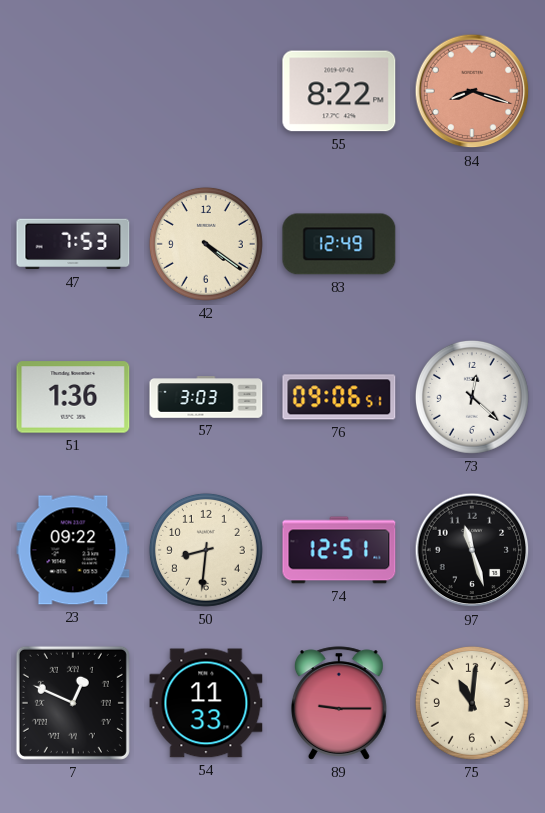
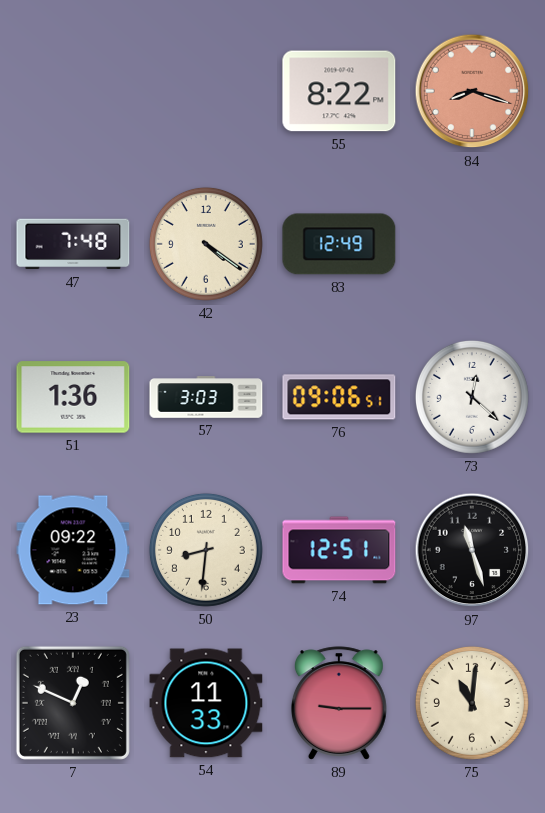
47: 7:53 -> 7:48 (73, 244)
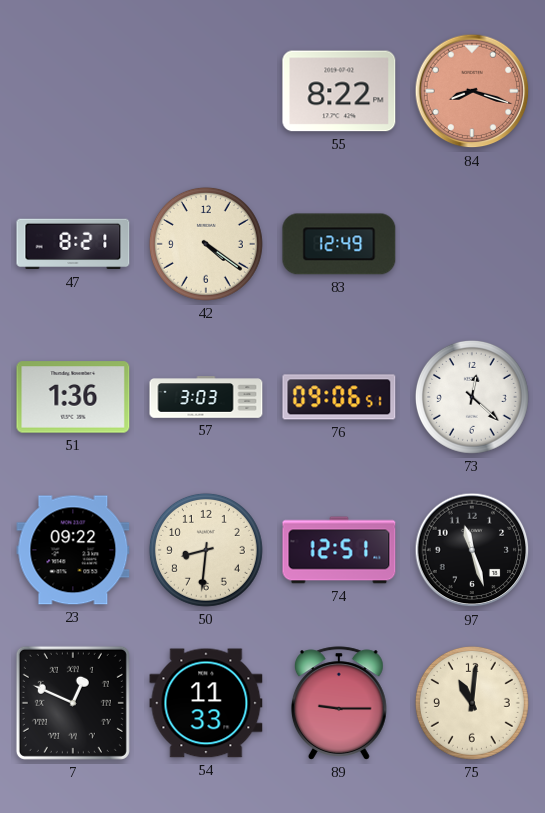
47: 7:48 -> 8:21 (73, 244)
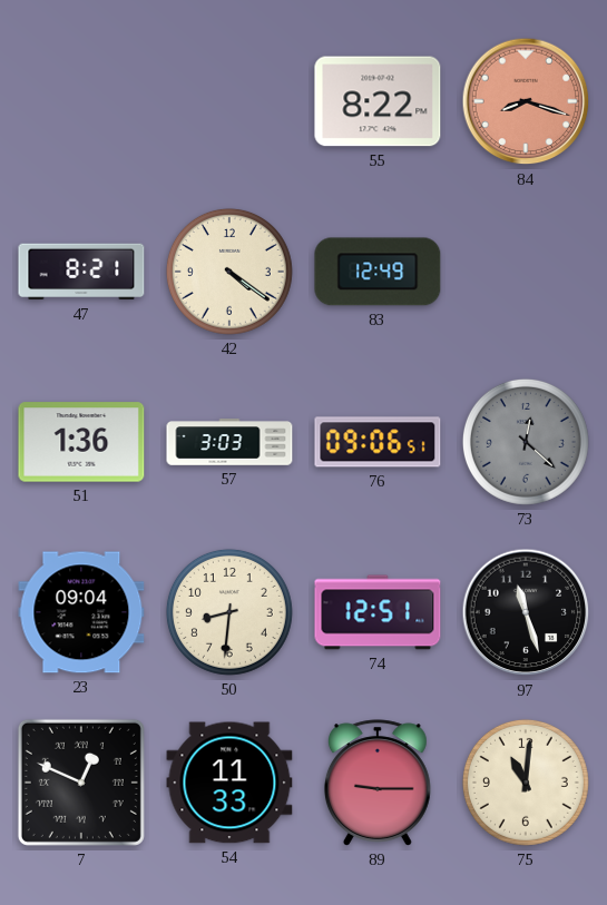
73 dial: white -> grey (526, 442)
23: 09:22 -> 09:04 (81, 612)
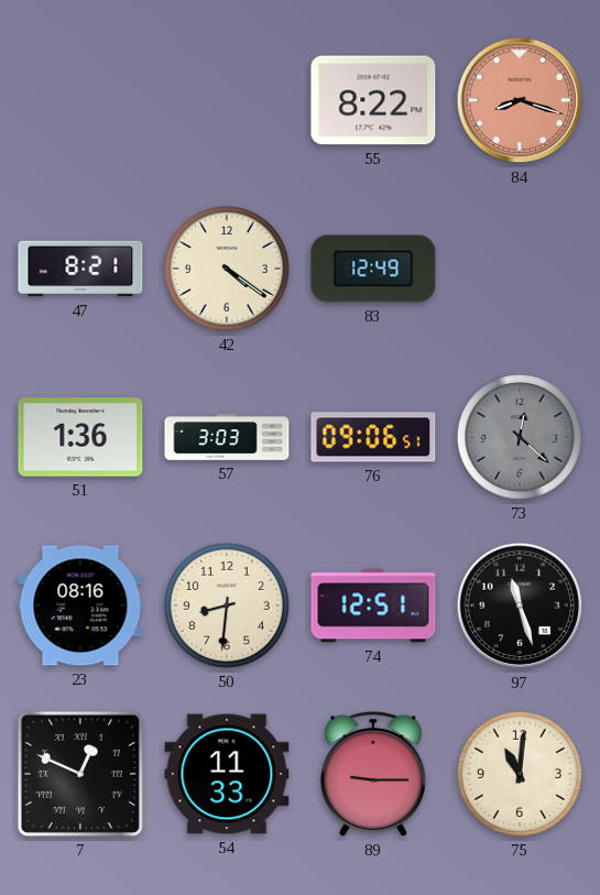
23: 09:04 -> 08:16 (80, 605)
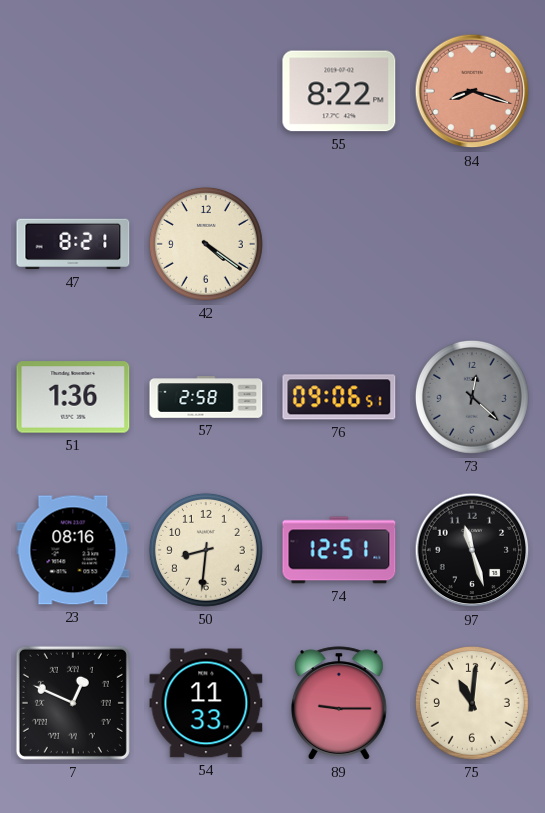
83: 12:49 -> none (373, 269)
57: 3:03 -> 2:58 (206, 397)
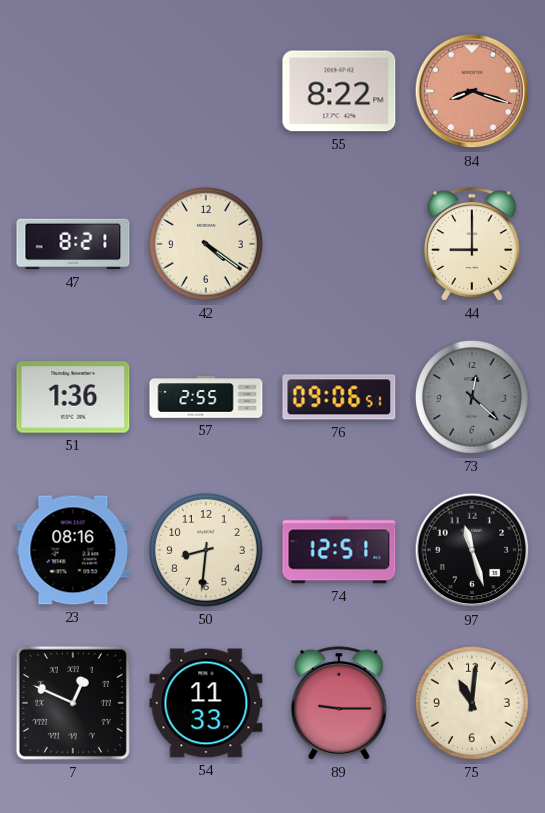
44: none -> 9:00 (472, 244)
57: 2:58 -> 2:55 (206, 397)
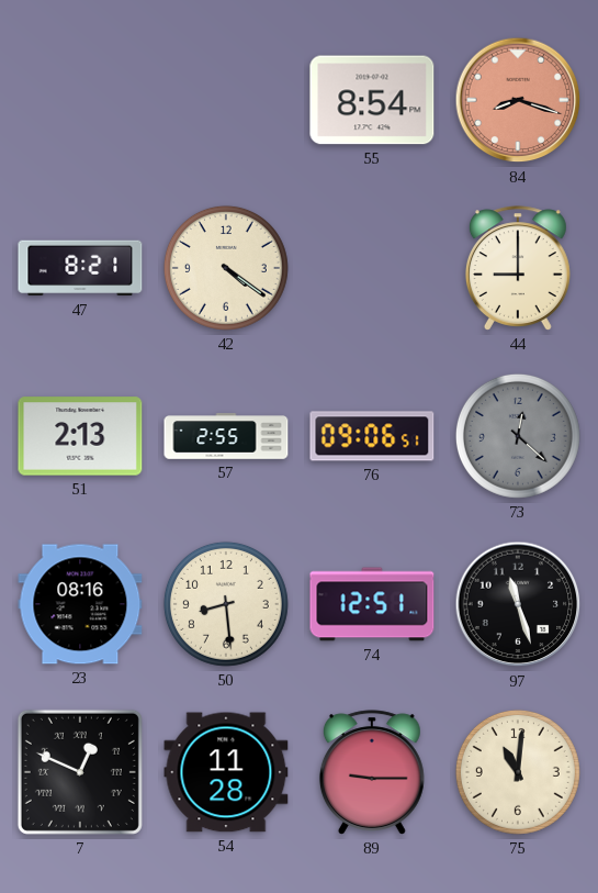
55: 8:22 -> 8:54 (372, 100)
51: 1:36 -> 2:13 (80, 436)
50: 8:31 -> 8:29 (226, 604)
54: 11:33 -> 11:28 (226, 772)
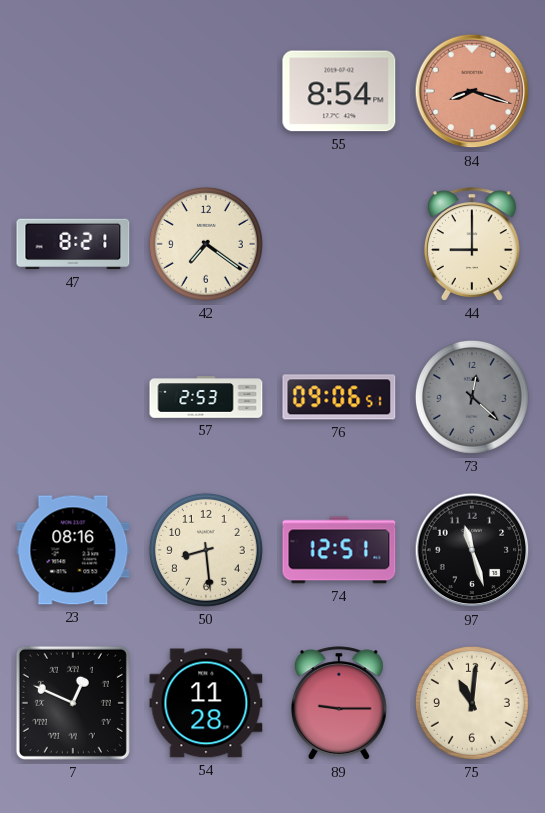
42: 4:21 -> 7:21 (206, 244)
51: 2:13 -> none (80, 436)
57: 2:55 -> 2:53 (206, 397)
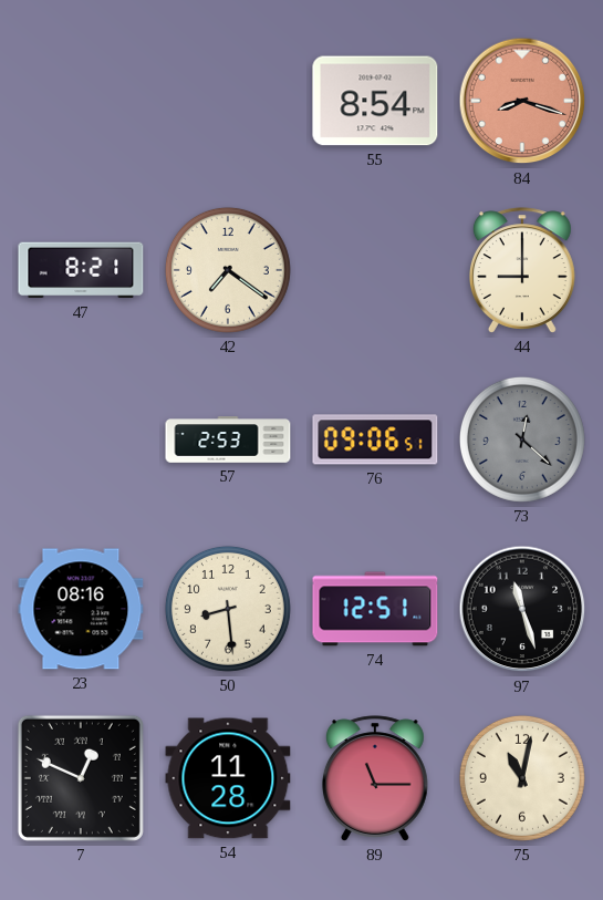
89: 9:15 -> 11:15 (375, 778)
75: 11:01 -> 11:02 (522, 778)
